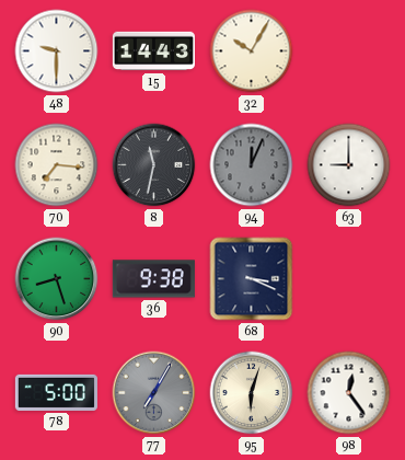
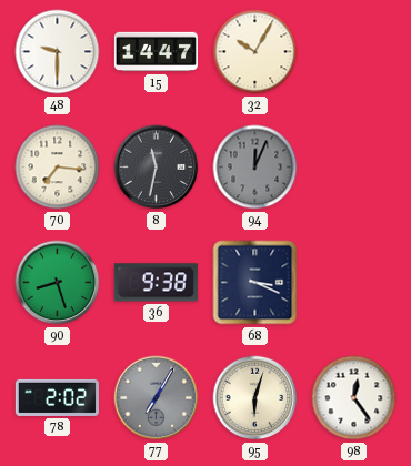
15: 14:43 -> 14:47 (156, 52)
63: 9:00 -> none (349, 165)
78: 5:00 -> 2:02 (57, 397)
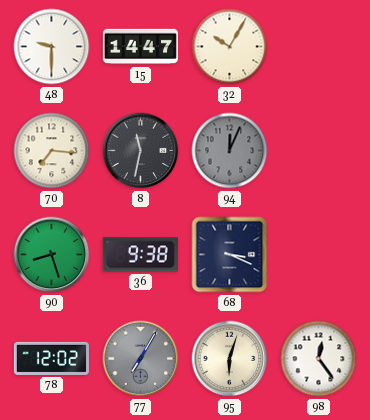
78: 2:02 -> 12:02 (51, 358)
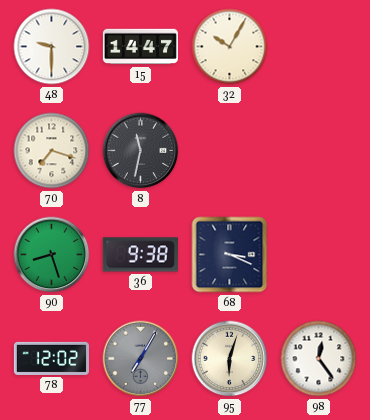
70: 7:16 -> 7:18 (52, 151)
94: 12:04 -> none (230, 151)
